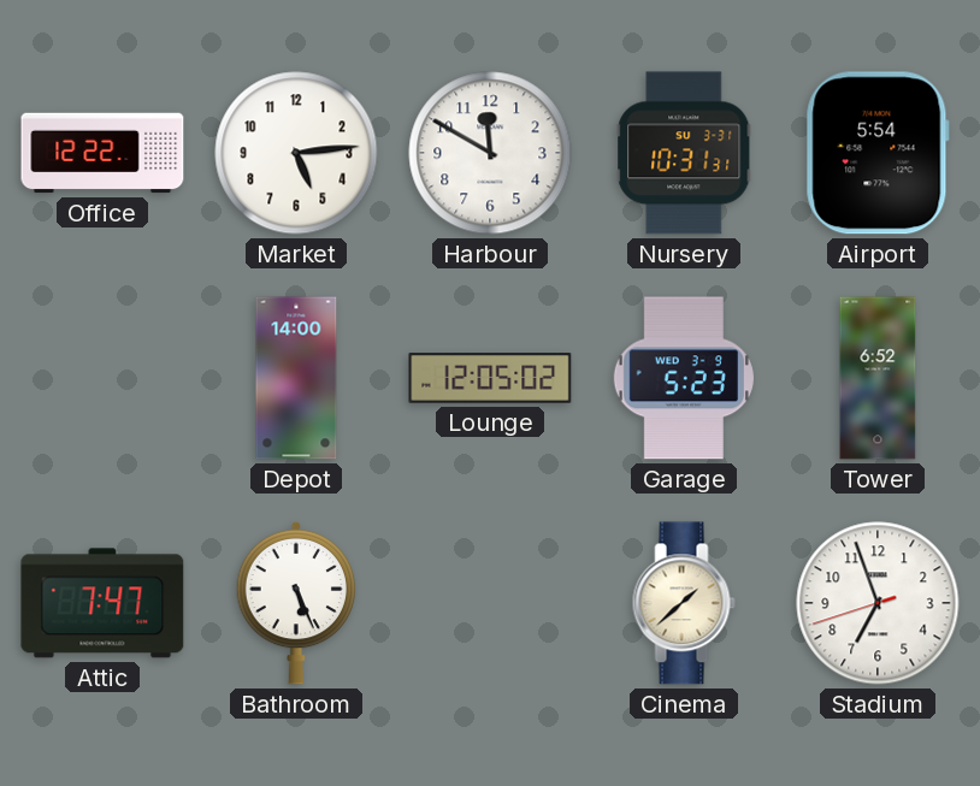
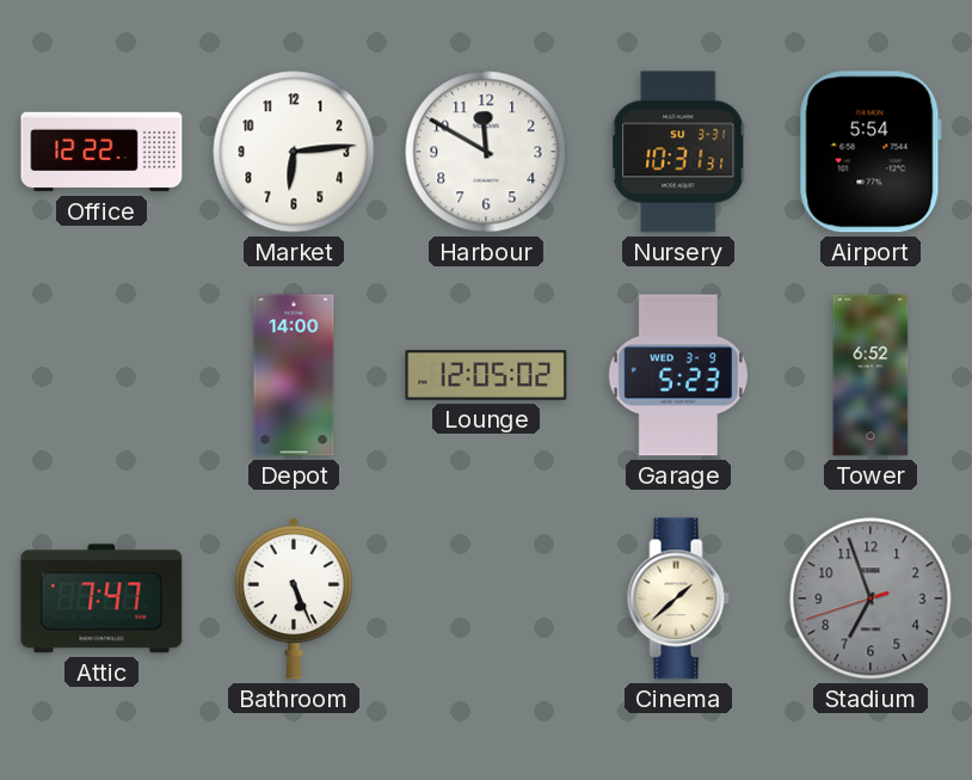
Market: 5:14 -> 6:14 (294, 152)
Stadium dial: white -> grey (871, 598)
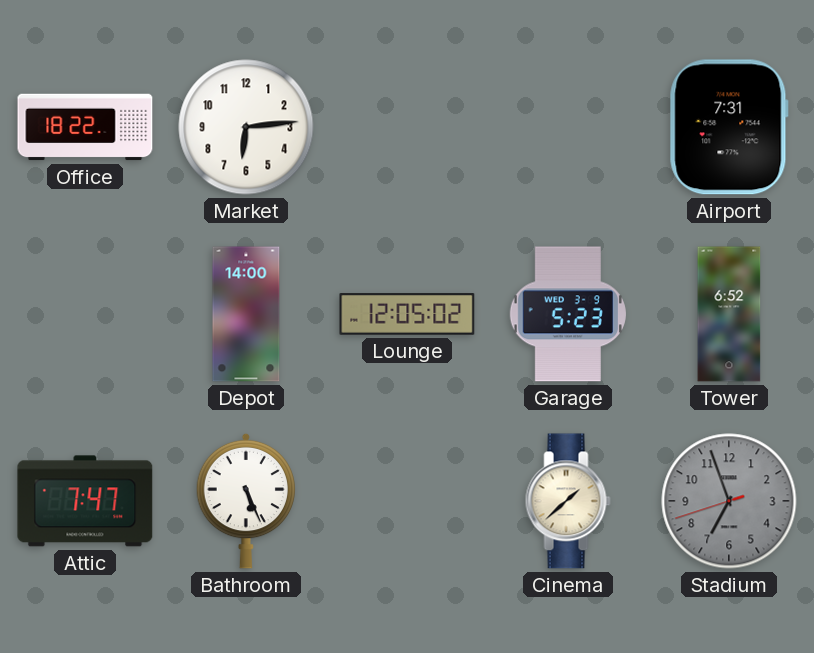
Office: 12:22 -> 18:22 (85, 127)
Harbour: 11:50 -> none (486, 152)
Nursery: 10:31 -> none (678, 152)
Airport: 5:54 -> 7:31 (729, 127)
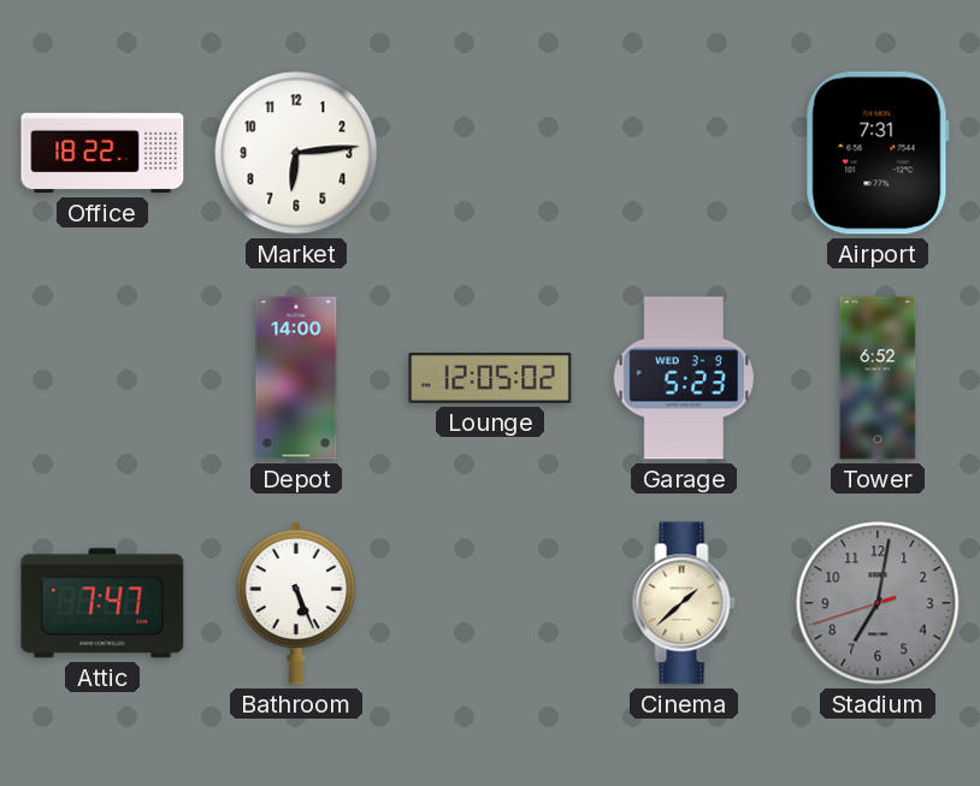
Stadium: 6:56 -> 7:01 (878, 603)
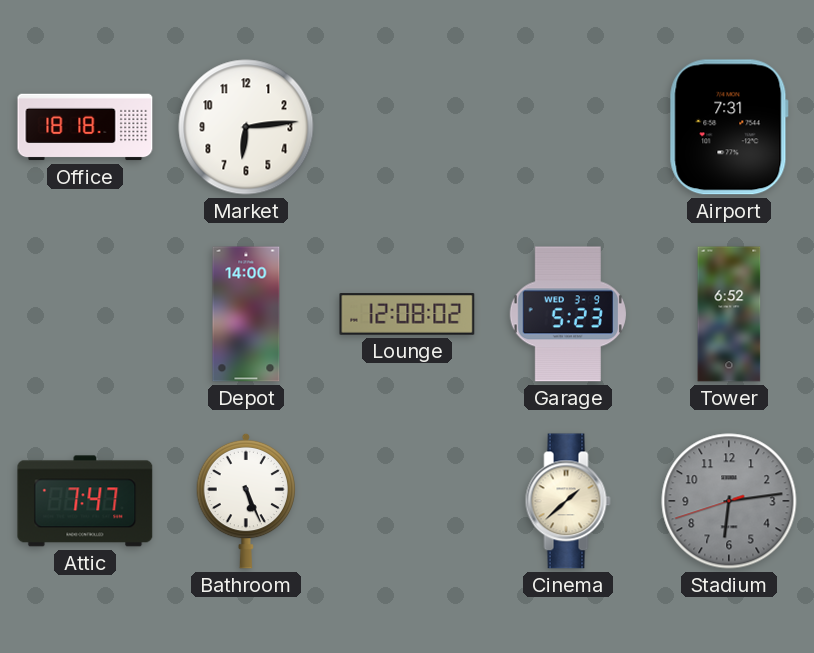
Office: 18:22 -> 18:18 (85, 127)
Lounge: 12:05 -> 12:08 (407, 314)
Stadium: 7:01 -> 6:13 (729, 501)
